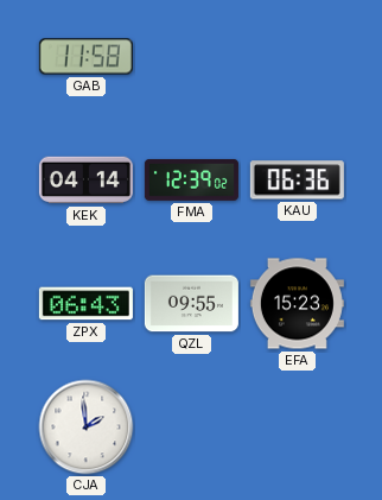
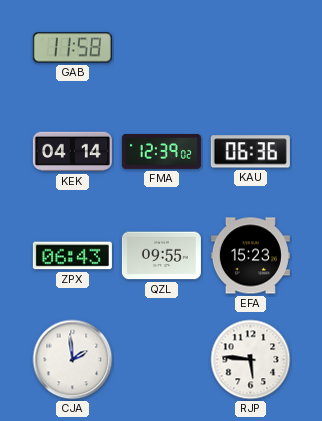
RJP: none -> 5:46 (251, 360)
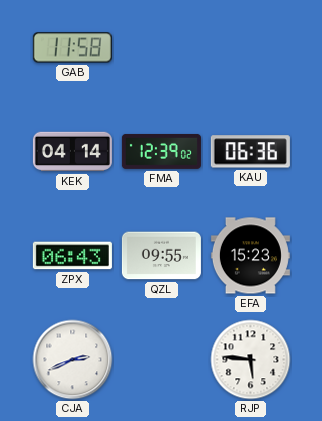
CJA: 1:59 -> 2:41 (73, 360)
